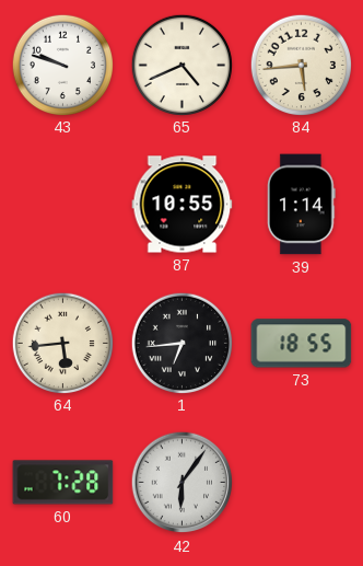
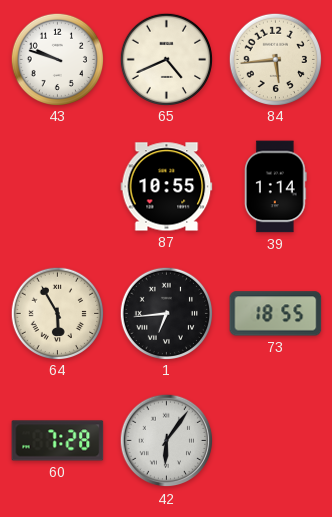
64: 5:44 -> 5:55 (57, 313)
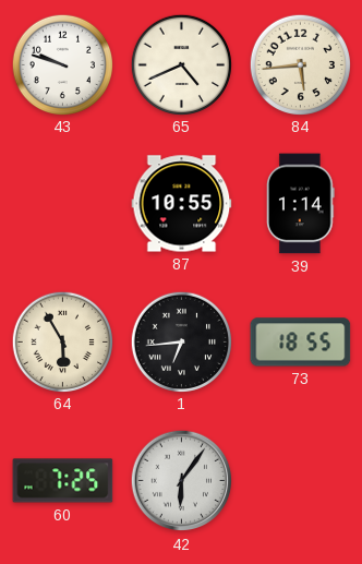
60: 7:28 -> 7:25 (63, 481)
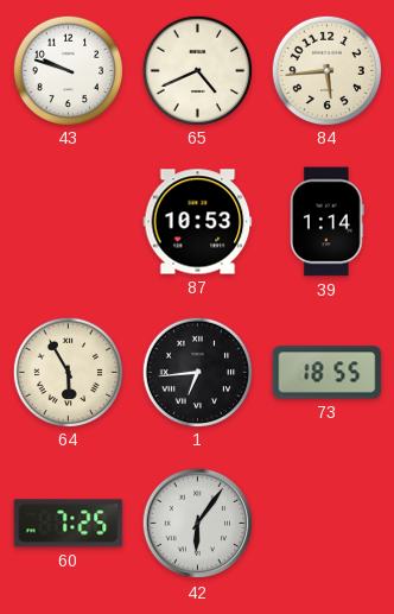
87: 10:55 -> 10:53 (198, 222)
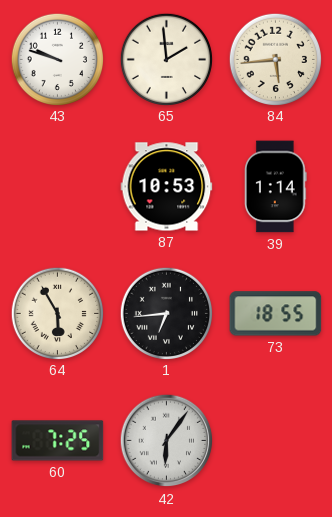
65: 4:41 -> 1:59 (166, 59)
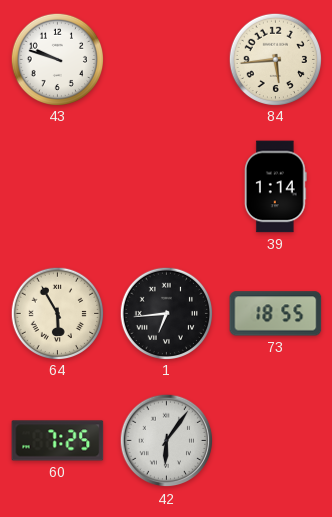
65: 1:59 -> none (166, 59)
87: 10:53 -> none (167, 187)
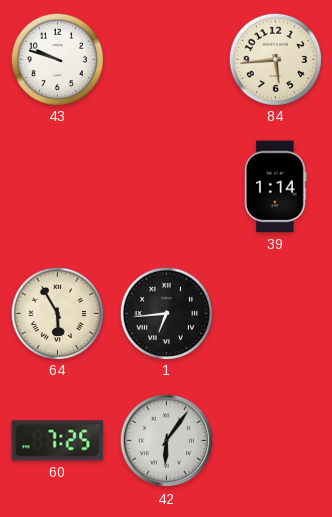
73: 18:55 -> none (276, 314)
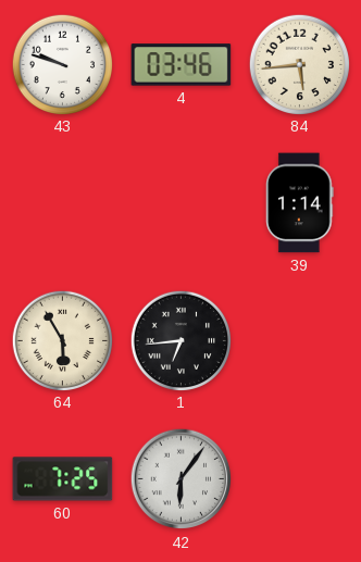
4: none -> 03:46 (182, 65)
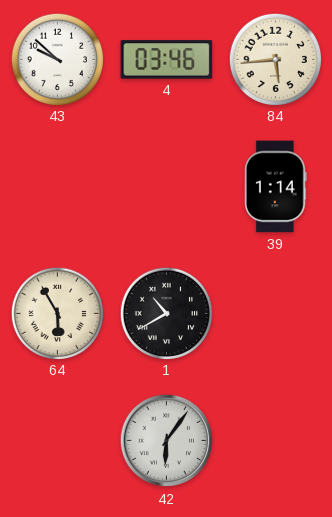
43: 9:48 -> 9:52 (57, 59)
1: 6:44 -> 10:40 (166, 313)
60: 7:25 -> none (63, 479)
